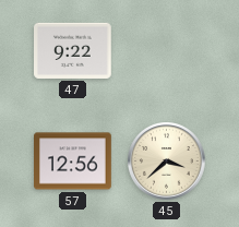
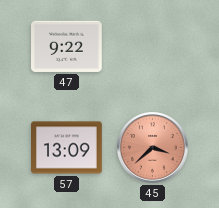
57: 12:56 -> 13:09 (67, 148)
45 dial: cream -> salmon (153, 148)
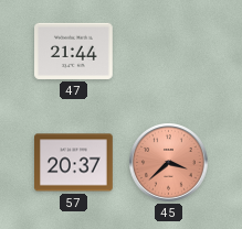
47: 9:22 -> 21:44 (74, 51)
57: 13:09 -> 20:37 (74, 163)
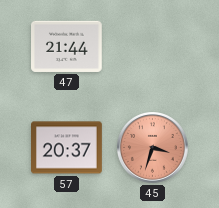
45: 3:38 -> 3:33 (153, 148)
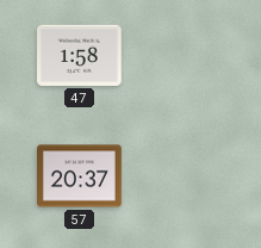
47: 21:44 -> 1:58 (80, 55)
45: 3:33 -> none (153, 148)
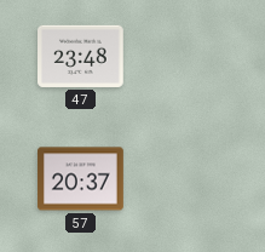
47: 1:58 -> 23:48 (81, 56)
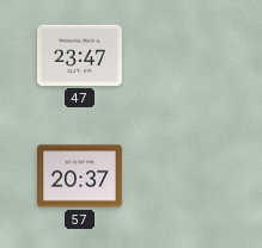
47: 23:48 -> 23:47 (80, 55)
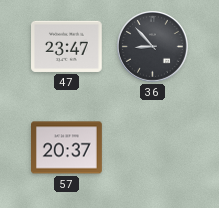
36: none -> 8:53 (153, 47)
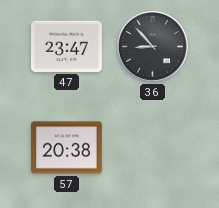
57: 20:37 -> 20:38 (67, 148)
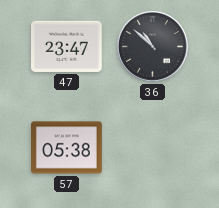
36: 8:53 -> 10:52 (153, 47)
57: 20:38 -> 05:38 (67, 148)
